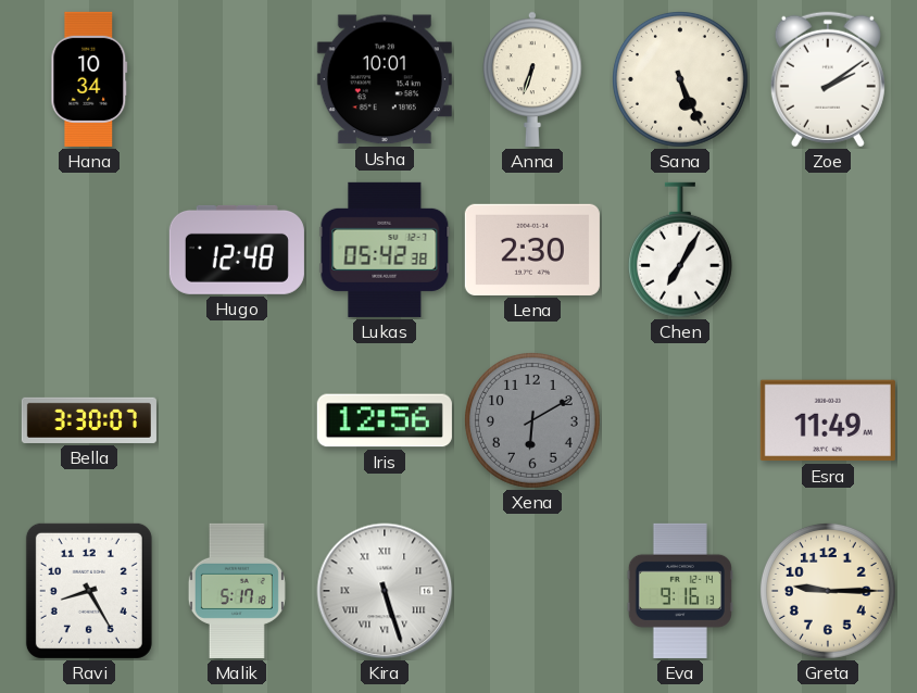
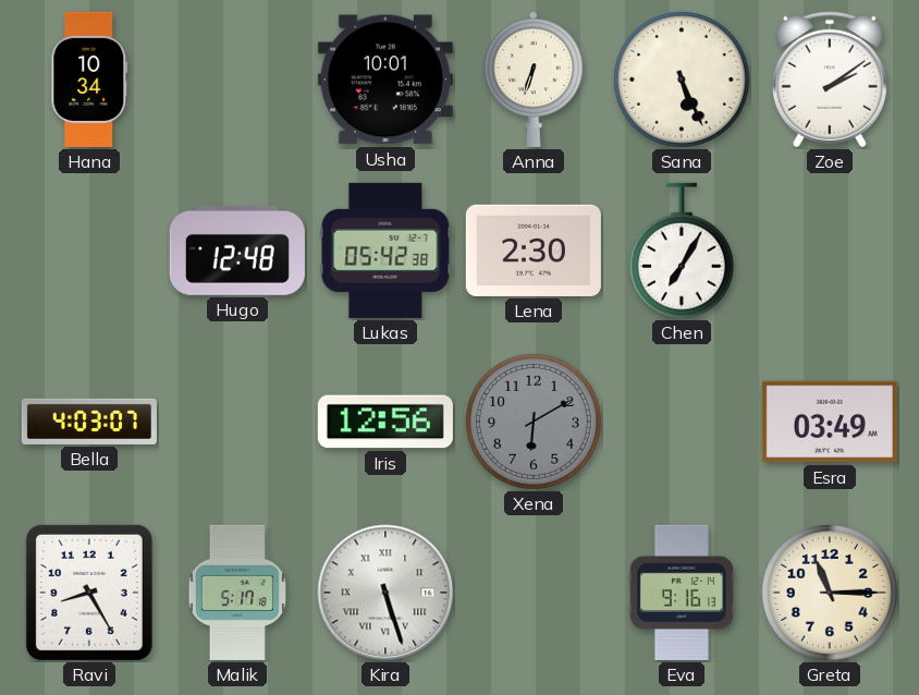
Bella: 3:30 -> 4:03 (89, 422)
Esra: 11:49 -> 03:49 (830, 422)
Greta: 9:15 -> 11:15 (830, 593)
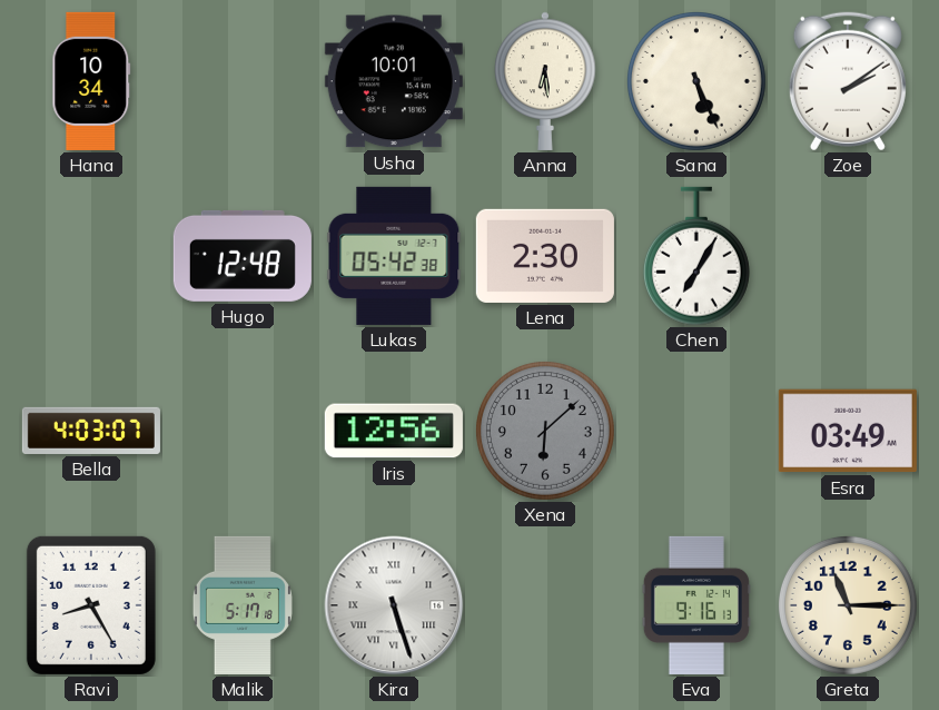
Anna: 6:33 -> 6:29 (545, 81)
Xena: 6:10 -> 6:08 (545, 431)
